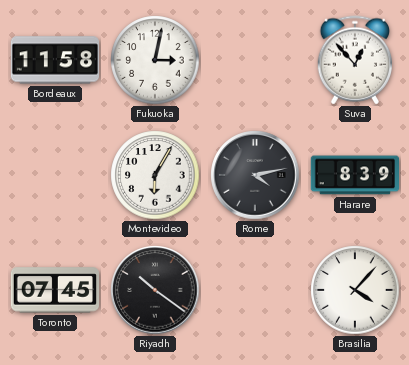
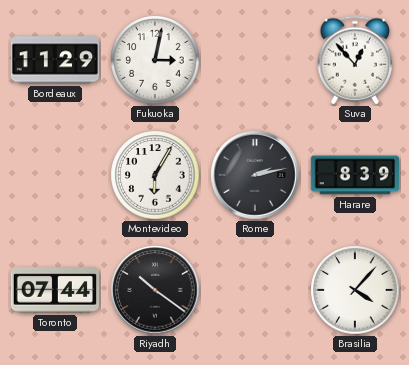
Bordeaux: 11:58 -> 11:29 (55, 60)
Rome: 4:13 -> 2:13 (255, 175)
Toronto: 07:45 -> 07:44 (54, 290)
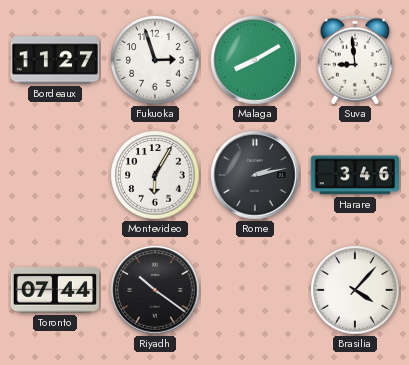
Bordeaux: 11:29 -> 11:27 (55, 60)
Fukuoka: 3:02 -> 2:57 (155, 60)
Malaga: none -> 8:10 (255, 60)
Suva: 12:53 -> 8:59 (354, 60)
Harare: 8:39 -> 3:46 (355, 175)
